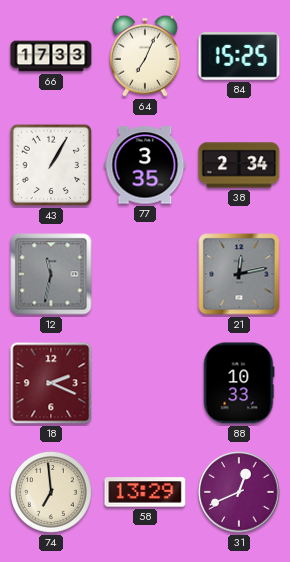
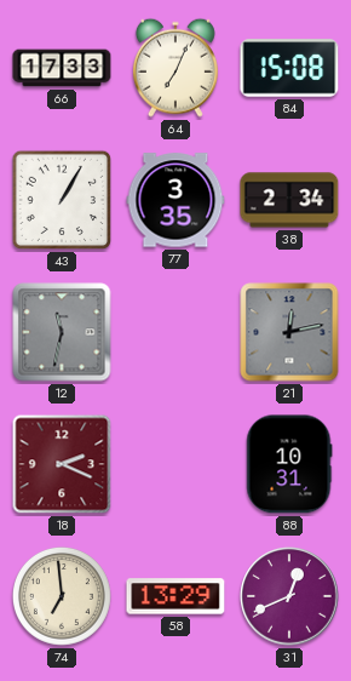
84: 15:25 -> 15:08 (289, 68)
88: 10:33 -> 10:31 (289, 464)
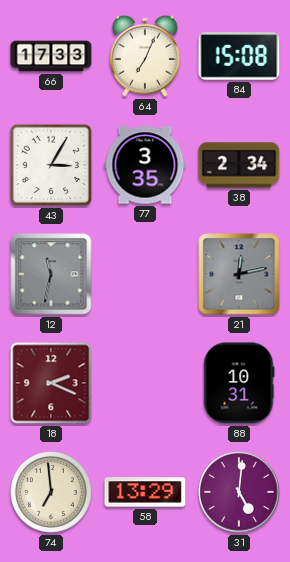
43: 1:05 -> 3:05 (51, 165)
31: 12:41 -> 5:01 (239, 492)
